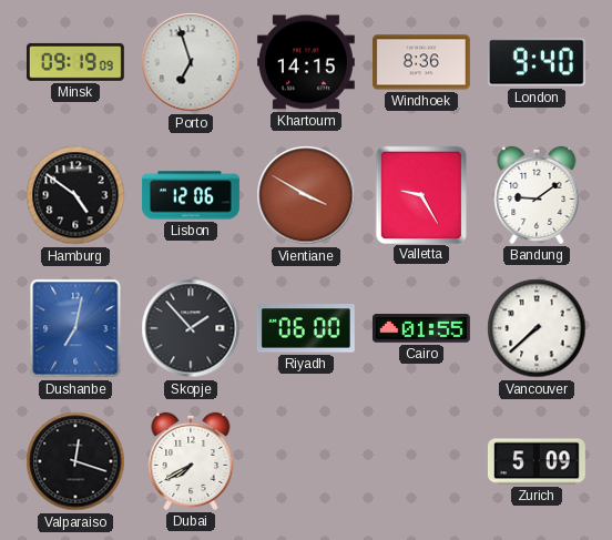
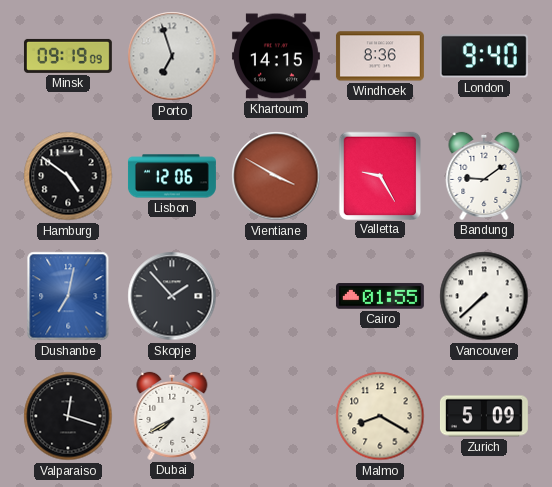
Riyadh: 06:00 -> none (306, 328)
Malmo: none -> 8:20 (380, 416)
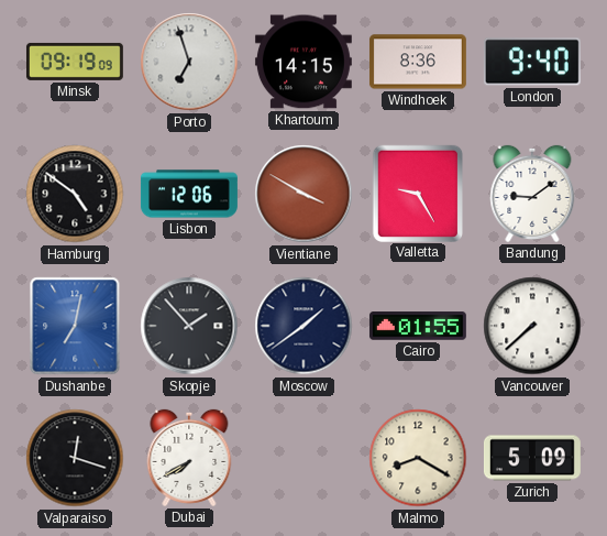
Moscow: none -> 1:39 (304, 326)
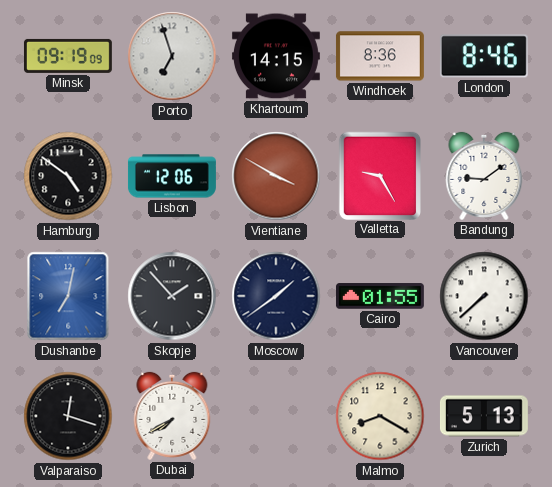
London: 9:40 -> 8:46 (484, 56)
Zurich: 5:09 -> 5:13 (484, 416)
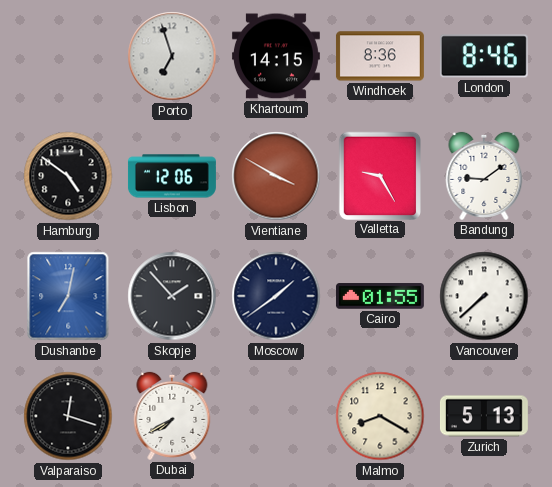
Minsk: 09:19 -> none (68, 56)
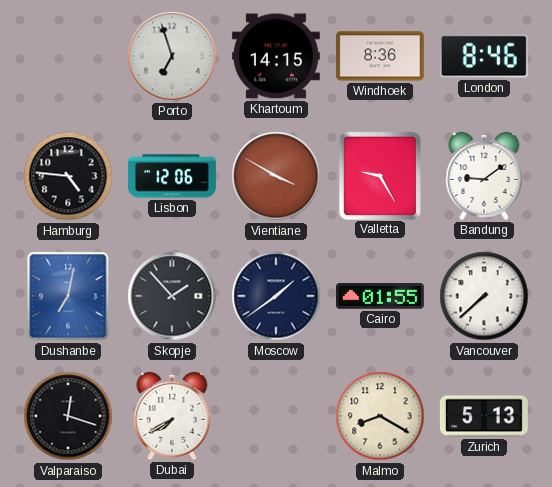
Hamburg: 4:51 -> 4:46 (68, 176)
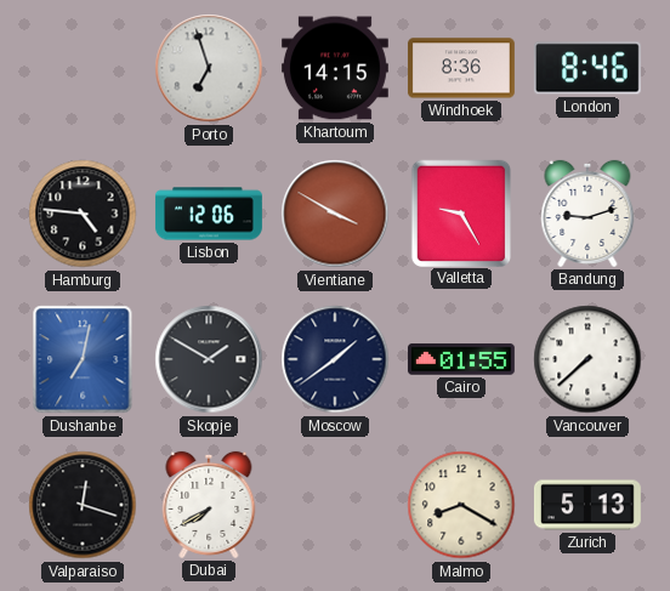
Bandung: 9:09 -> 9:12 (587, 214)
Skopje: 1:53 -> 1:50 (209, 359)
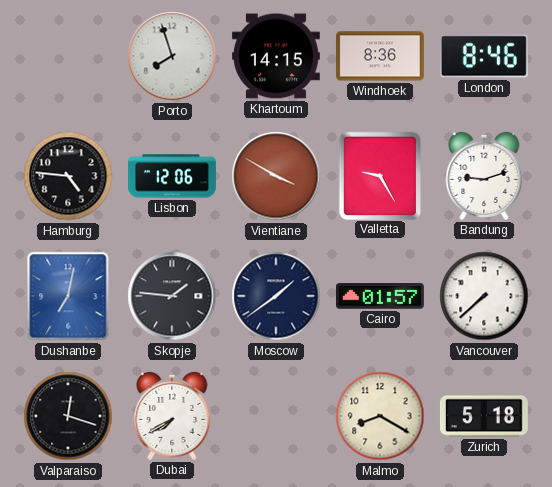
Porto: 6:57 -> 7:57 (172, 56)
Skopje: 1:50 -> 1:46 (172, 296)
Cairo: 01:55 -> 01:57 (380, 296)
Zurich: 5:13 -> 5:18 (484, 416)
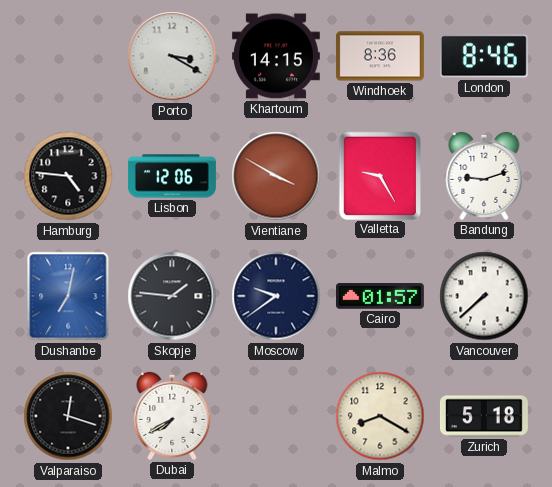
Porto: 7:57 -> 3:20 (172, 56)
Moscow: 1:39 -> 9:39 (276, 296)
